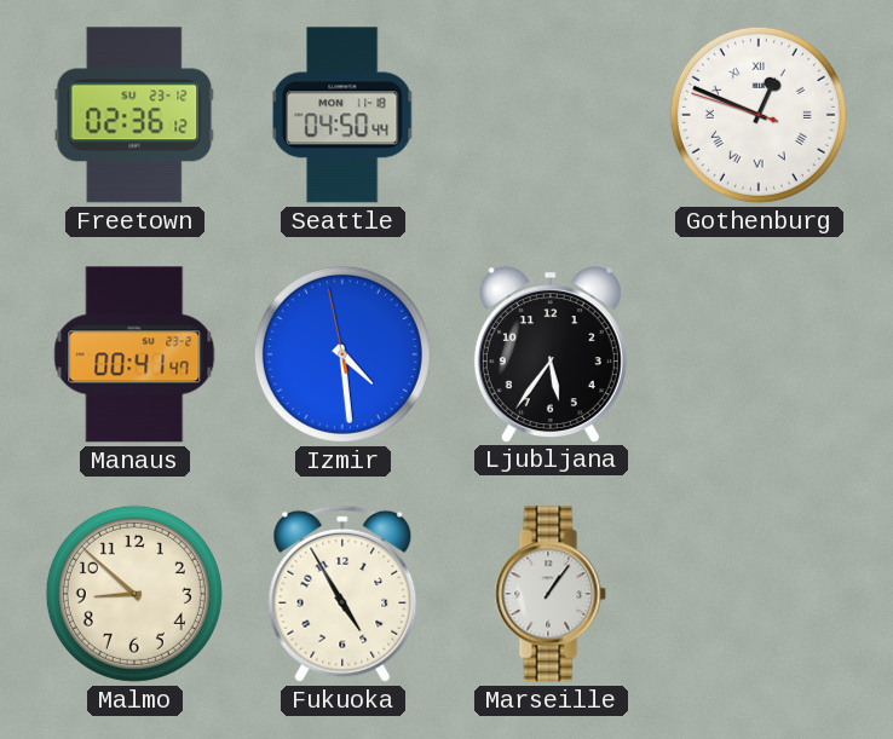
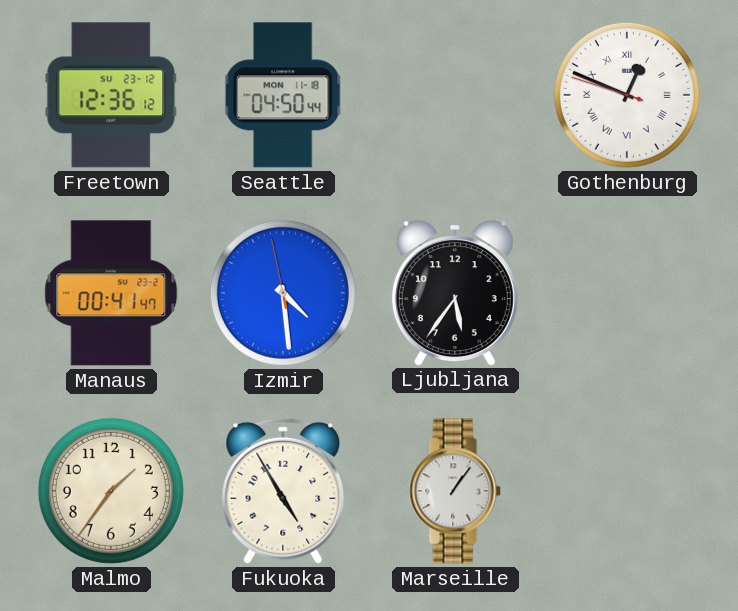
Freetown: 02:36 -> 12:36 (111, 95)
Malmo: 8:52 -> 1:36 (111, 491)
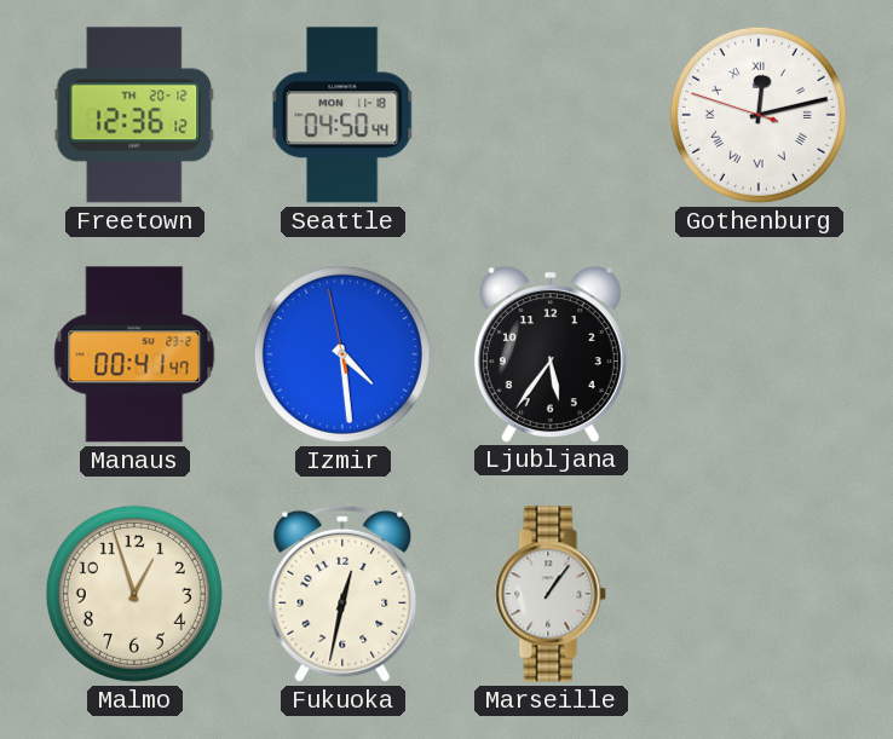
Freetown date: SU 23-12 -> TH 20-12 (134, 115)
Gothenburg: 12:48 -> 12:12 (759, 115)
Malmo: 1:36 -> 12:57 (134, 594)
Fukuoka: 4:55 -> 12:32 (342, 594)
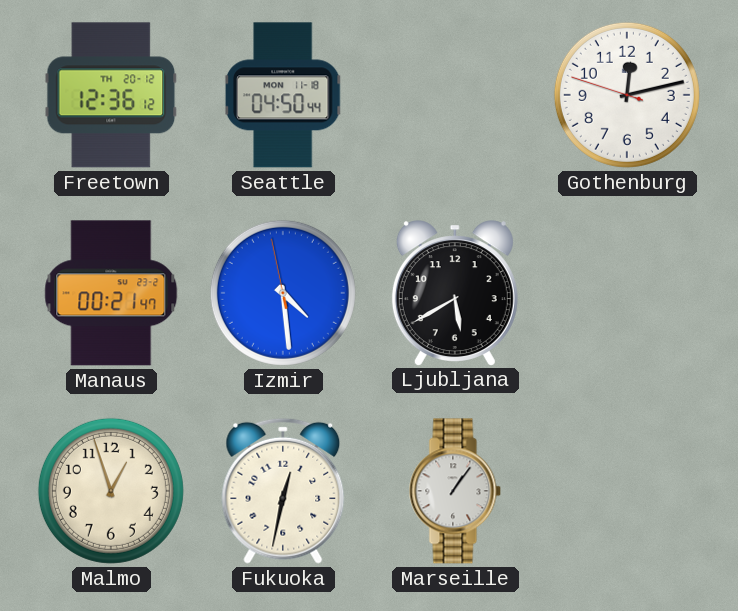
Gothenburg numerals: Roman -> Arabic (627, 95)
Manaus: 00:41 -> 00:21 (111, 293)
Ljubljana: 5:36 -> 5:40 (455, 293)
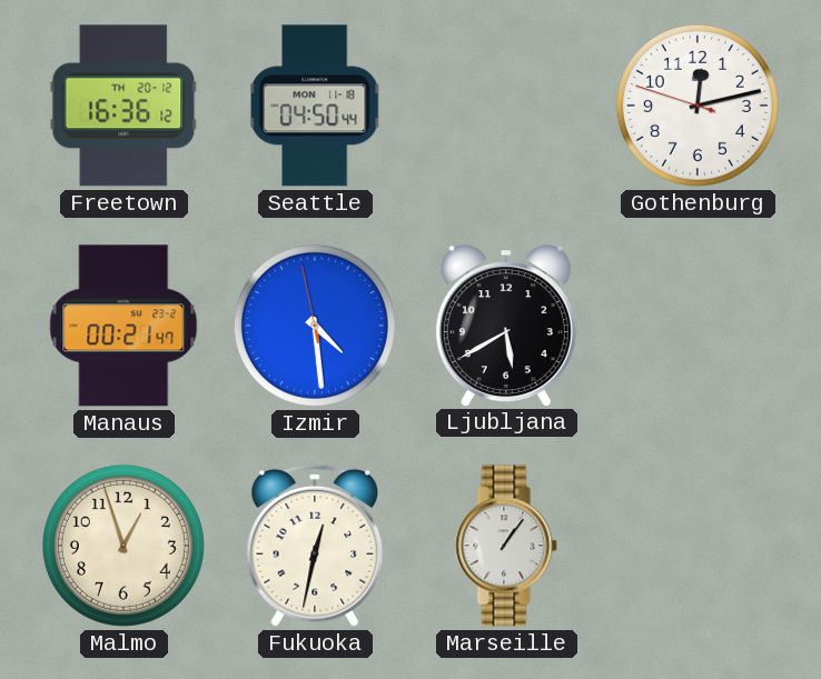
Freetown: 12:36 -> 16:36 (123, 106)
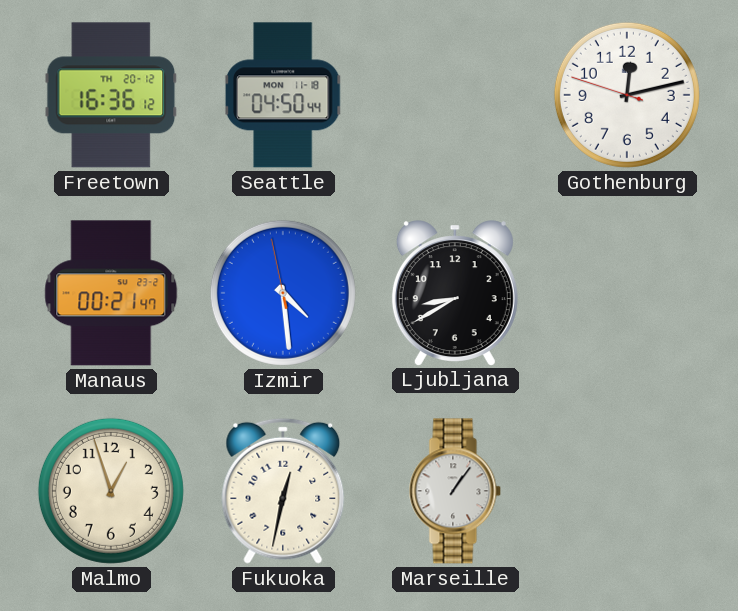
Ljubljana: 5:40 -> 8:40 (455, 293)
